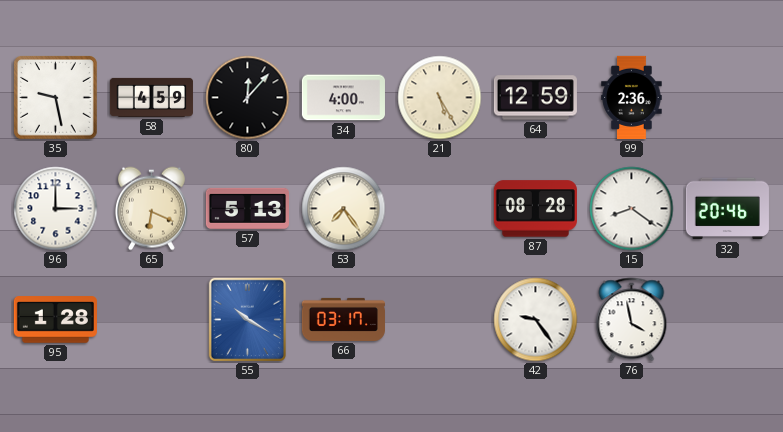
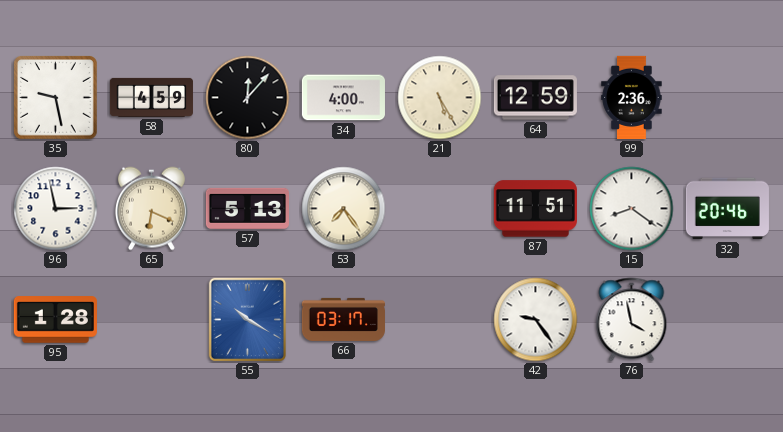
96: 3:00 -> 2:58 (56, 209)
87: 08:28 -> 11:51 (535, 209)
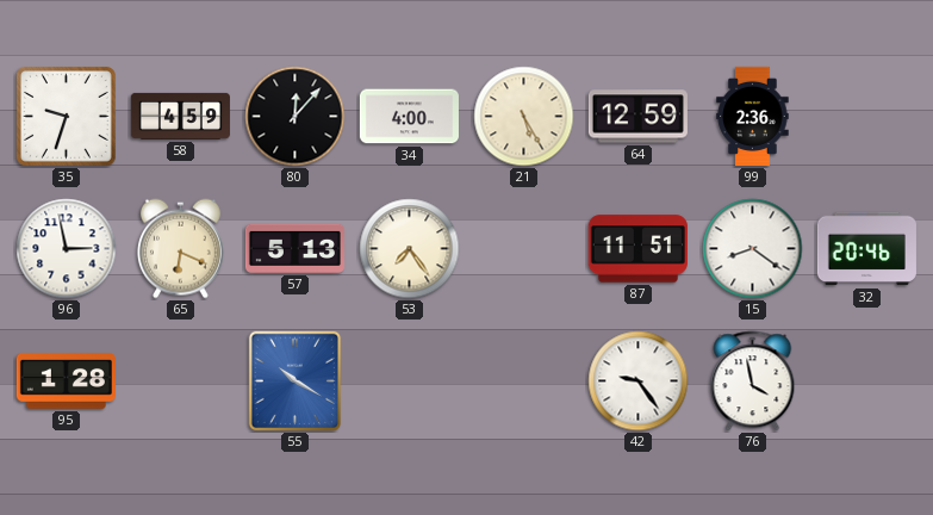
35: 9:28 -> 9:33 (66, 116)
66: 03:17 -> none (343, 319)
